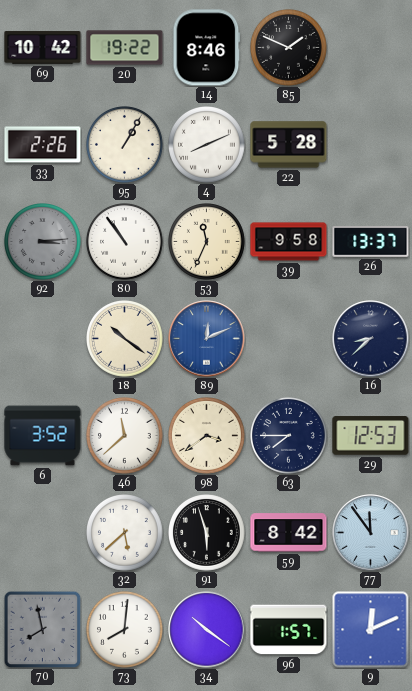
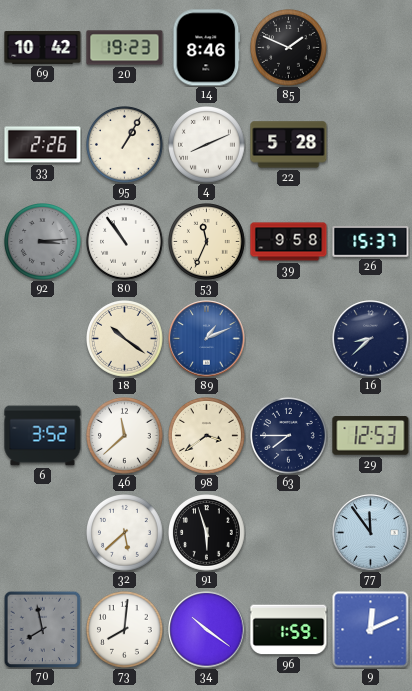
20: 19:22 -> 19:23 (125, 48)
26: 13:37 -> 15:37 (371, 242)
89: 12:11 -> 1:11 (207, 339)
59: 8:42 -> none (289, 533)
96: 1:57 -> 1:59 (289, 630)
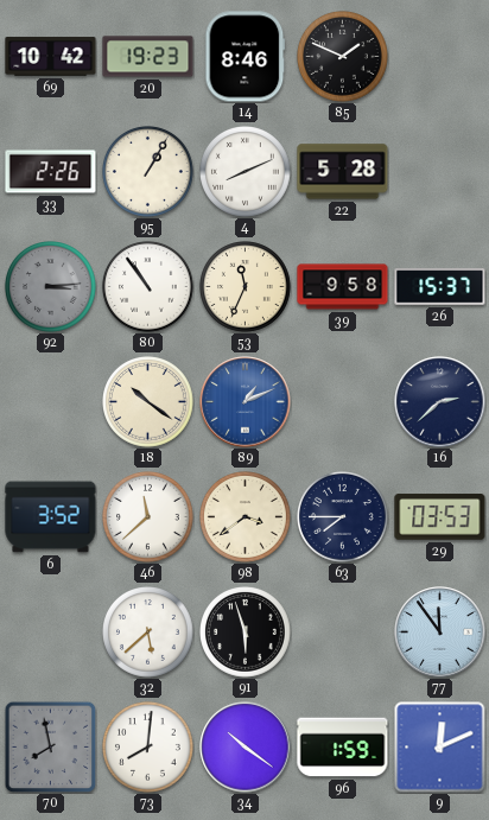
16: 8:38 -> 2:38 (440, 402)
29: 12:53 -> 03:53 (440, 517)
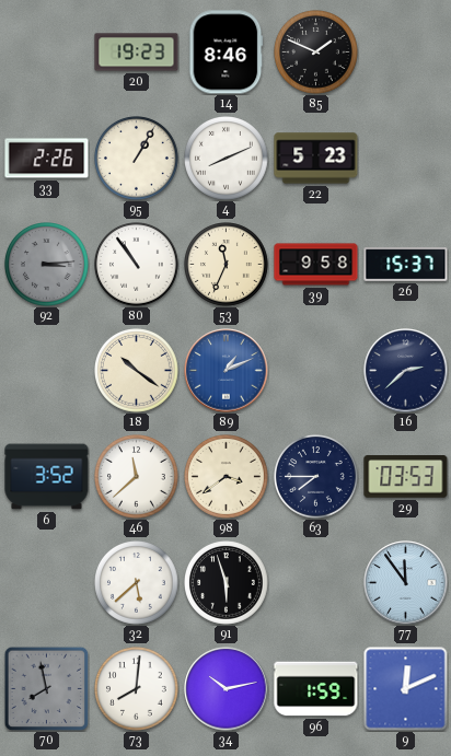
69: 10:42 -> none (51, 57)
22: 5:28 -> 5:23 (316, 159)
34: 10:21 -> 10:13 (227, 689)
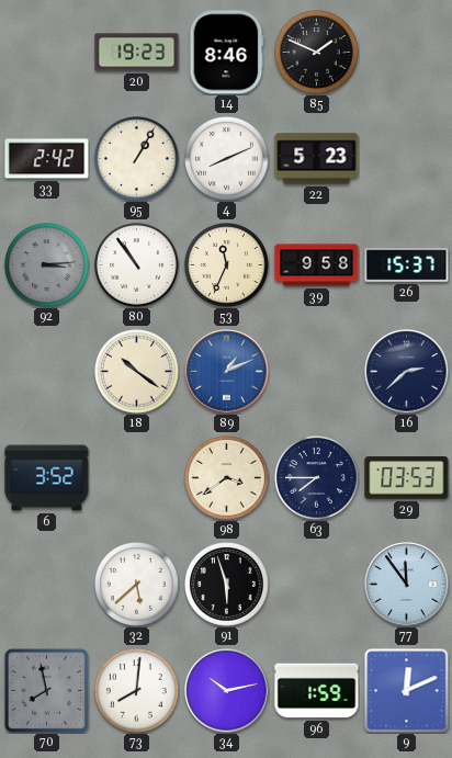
33: 2:26 -> 2:42 (47, 159)
46: 11:38 -> none (137, 477)
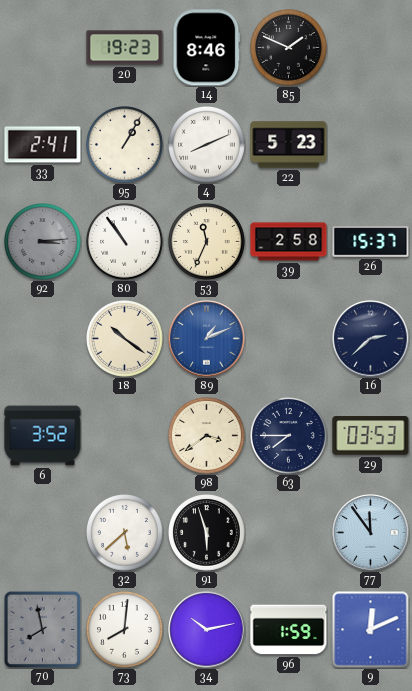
33: 2:42 -> 2:41 (43, 145)
39: 9:58 -> 2:58 (289, 242)
